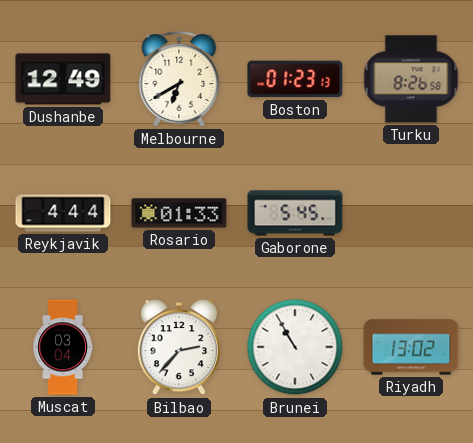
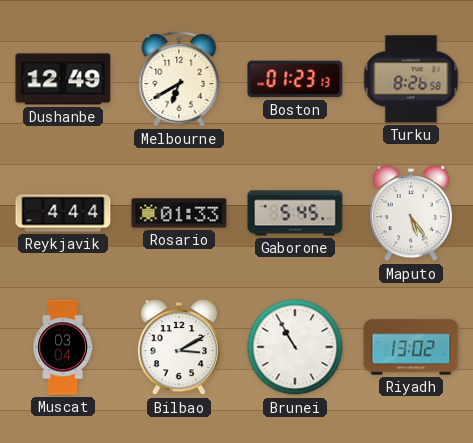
Maputo: none -> 5:24 (411, 214)
Bilbao: 2:37 -> 3:10 (179, 348)
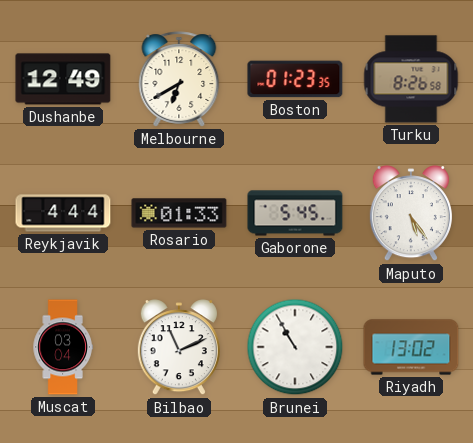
Boston: 01:23:13 -> 01:23:35 (295, 79)
Bilbao: 3:10 -> 11:11 (179, 348)
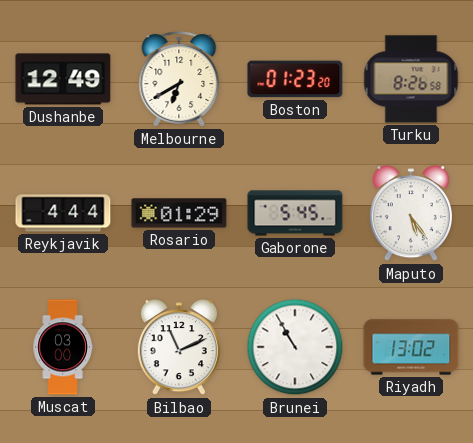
Boston: 01:23:35 -> 01:23:20 (295, 79)
Rosario: 01:33 -> 01:29 (179, 213)
Muscat: 03:04 -> 03:00 (63, 347)
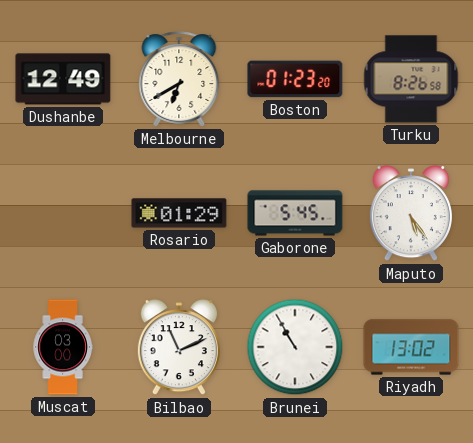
Reykjavik: 4:44 -> none (63, 213)
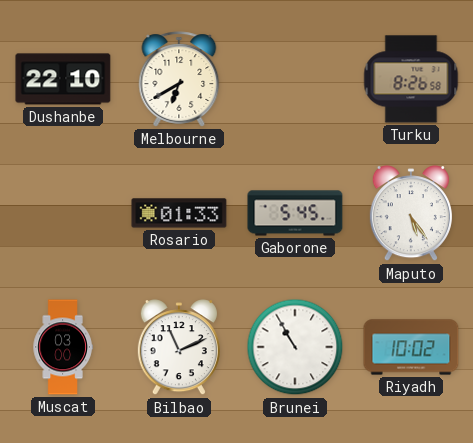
Dushanbe: 12:49 -> 22:10 (63, 79)
Boston: 01:23 -> none (295, 79)
Rosario: 01:29 -> 01:33 (179, 213)
Riyadh: 13:02 -> 10:02 (411, 347)
